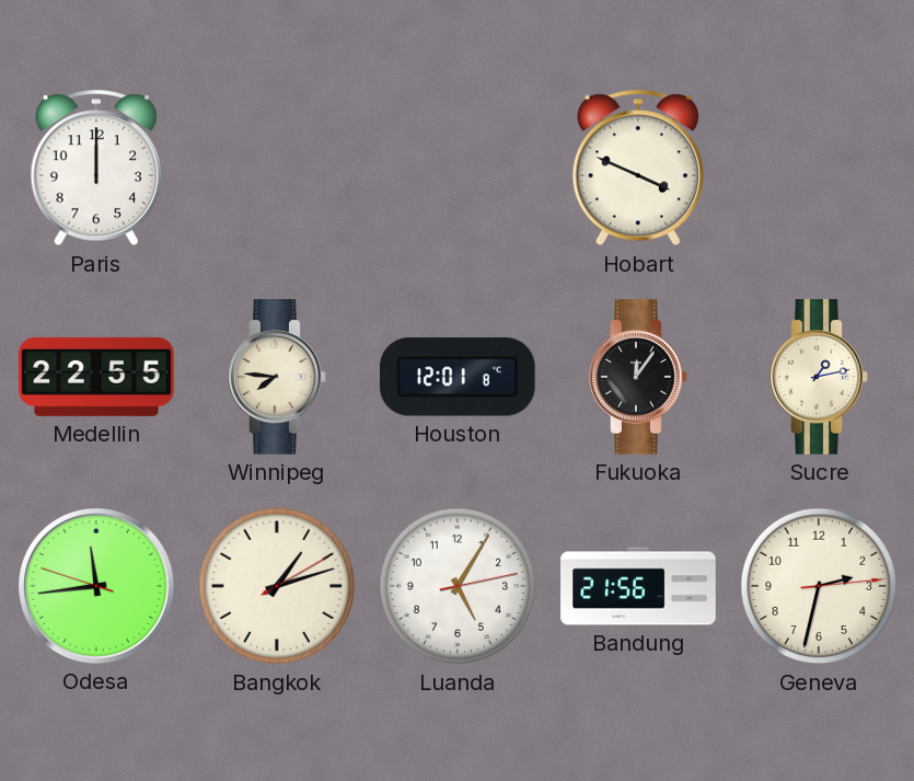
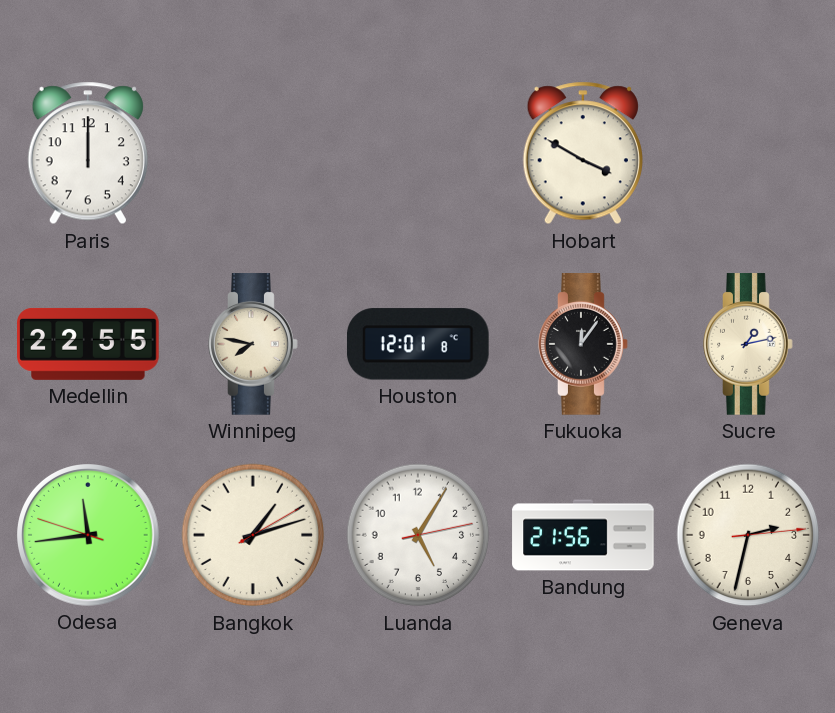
Hobart: 3:49 -> 3:50 (583, 153)
Winnipeg: 7:46 -> 7:47 (253, 344)
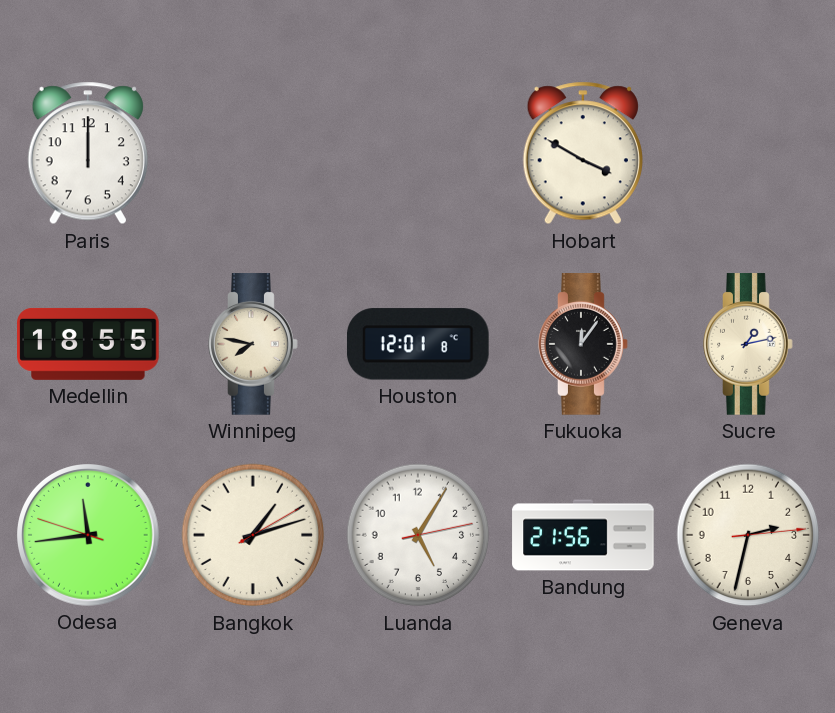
Medellin: 22:55 -> 18:55 (88, 344)
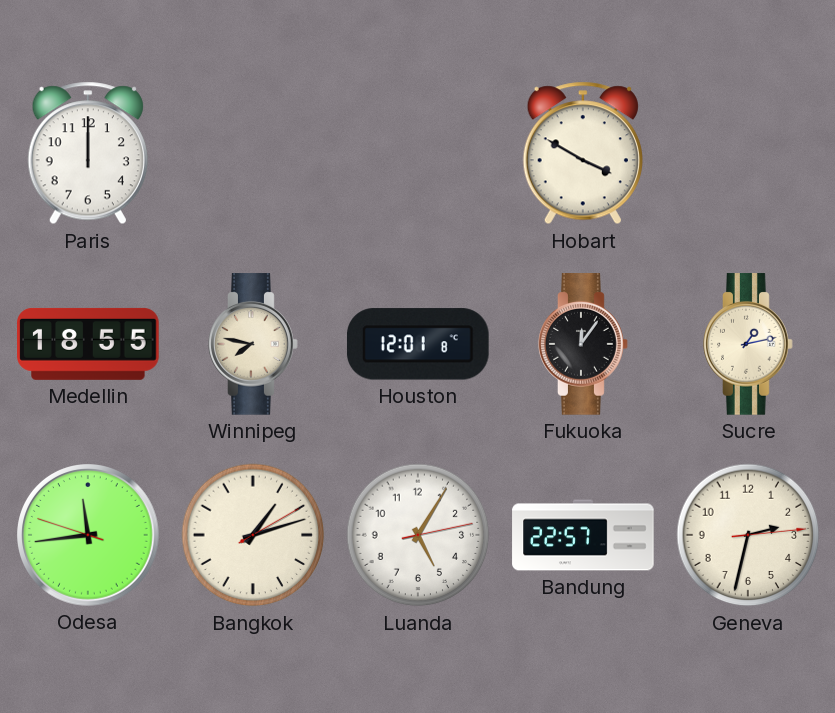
Bandung: 21:56 -> 22:57 (583, 535)
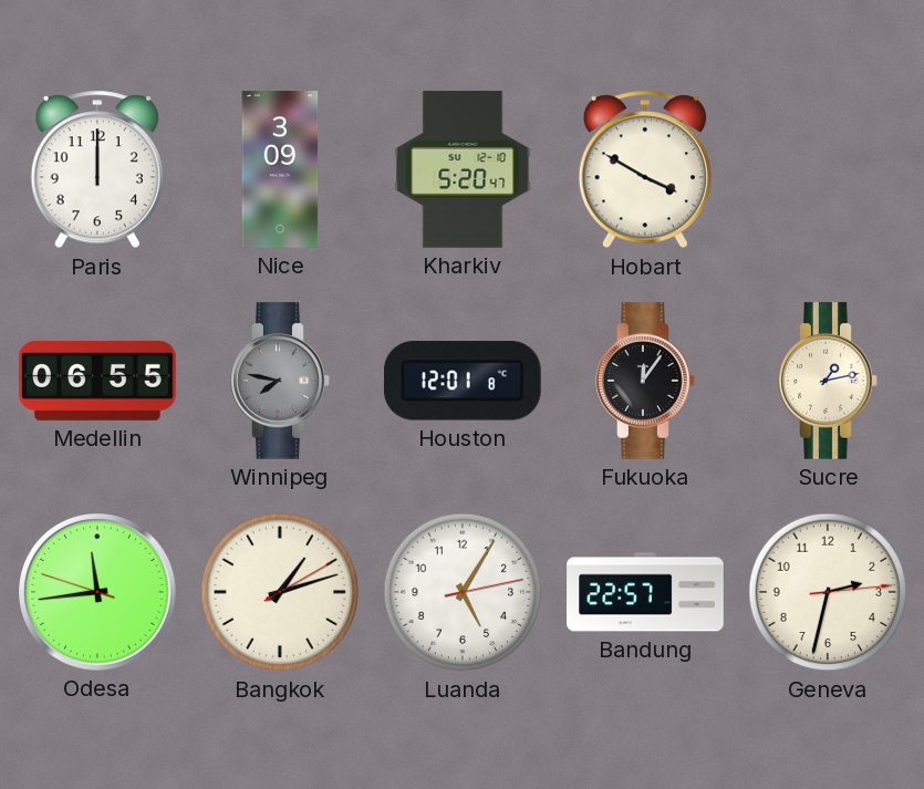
Nice: none -> 3:09 (280, 169)
Kharkiv: none -> 5:20 (463, 169)
Medellin: 18:55 -> 06:55 (97, 381)
Winnipeg dial: cream -> grey (280, 381)
